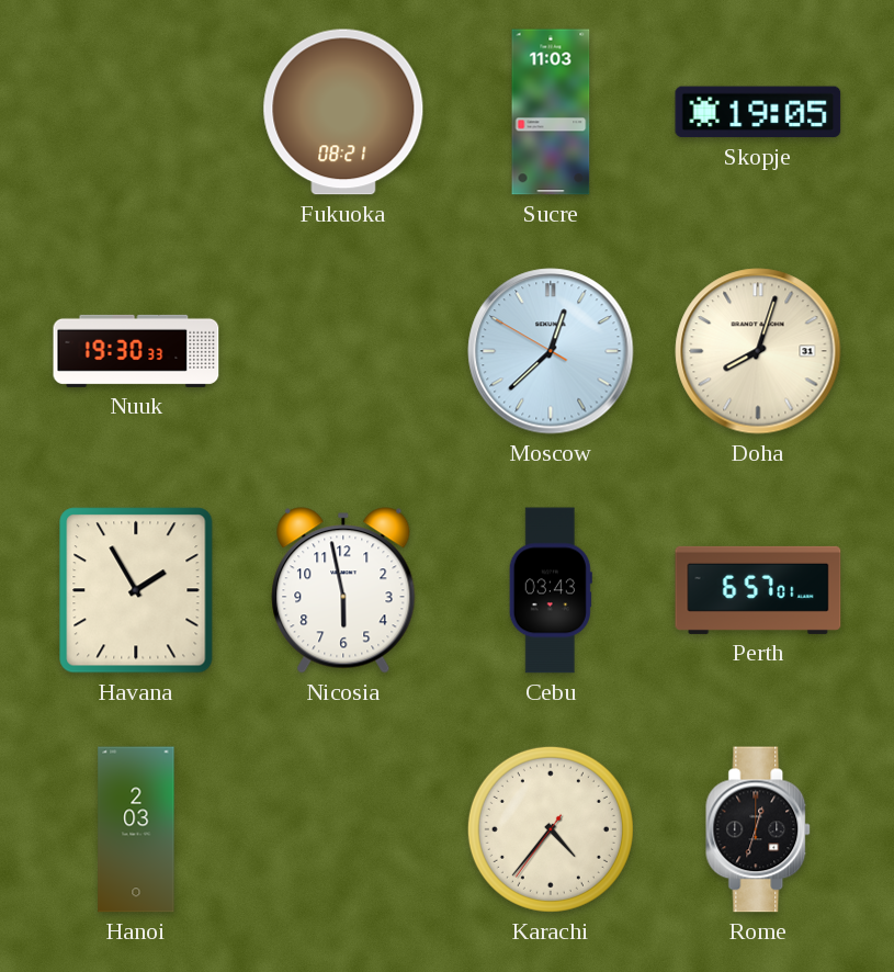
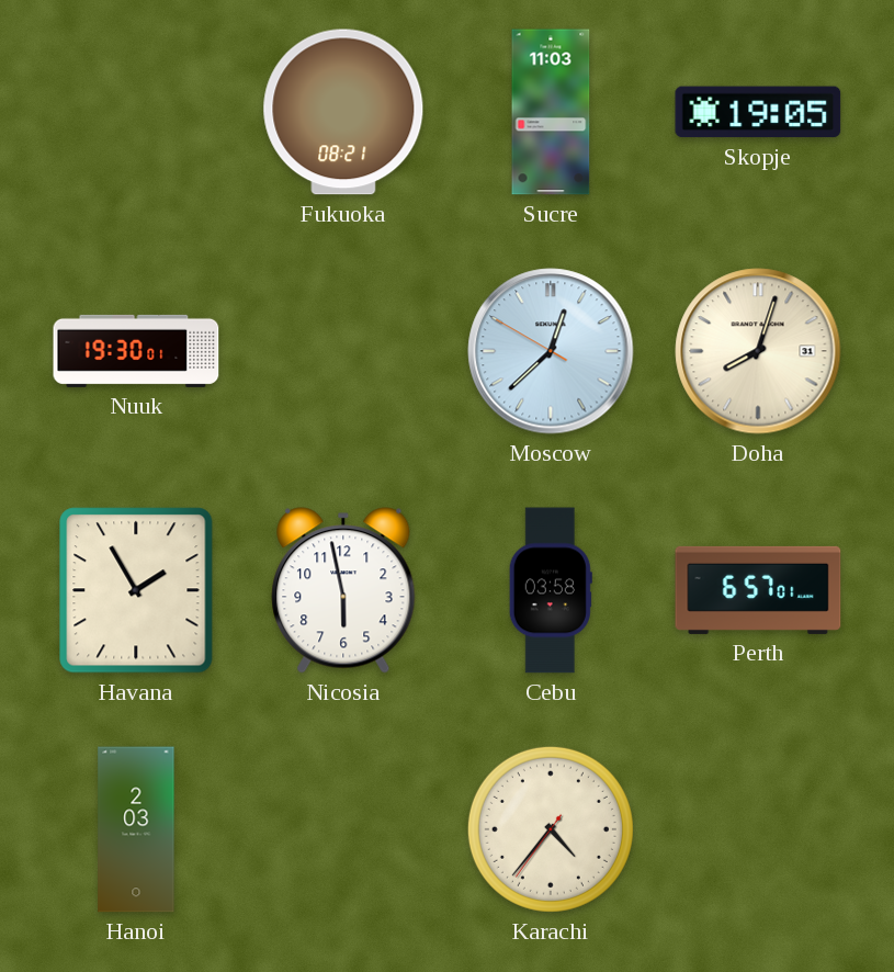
Nuuk: 19:30:33 -> 19:30:01 (136, 351)
Cebu: 03:43 -> 03:58 (551, 590)
Rome: 12:33 -> none (759, 829)
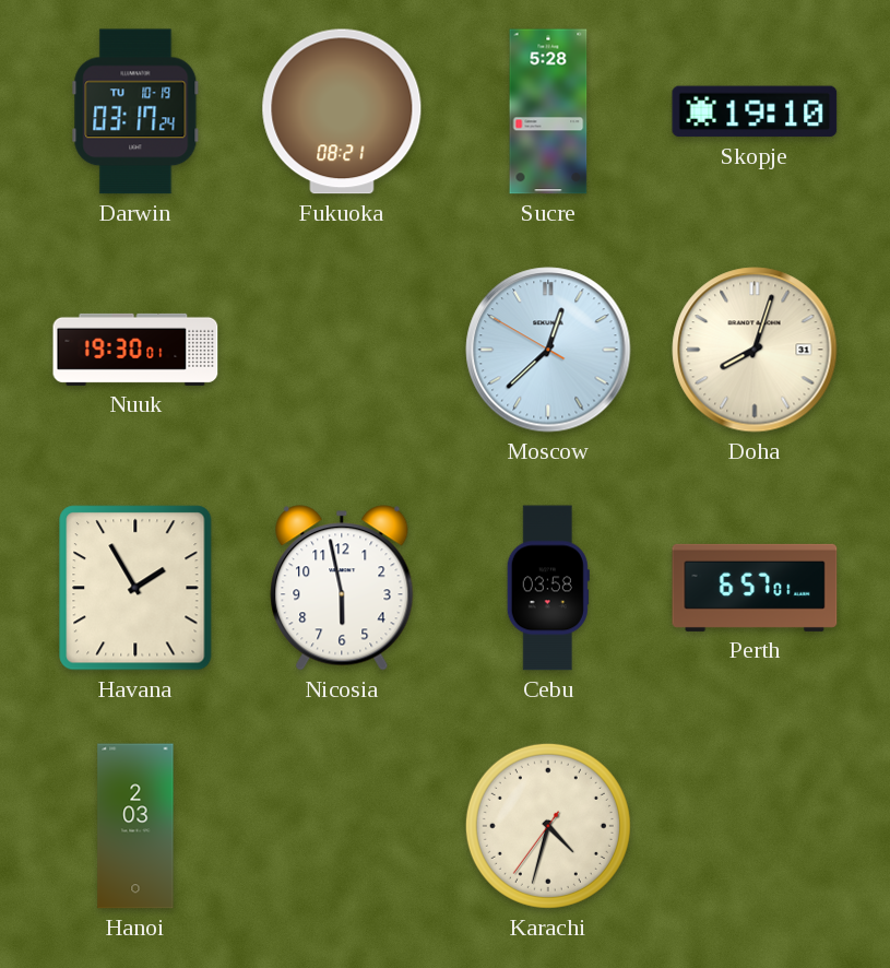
Darwin: none -> 03:17 (135, 111)
Sucre: 11:03 -> 5:28 (548, 111)
Skopje: 19:05 -> 19:10 (755, 111)
Karachi: 4:36 -> 4:32 (548, 826)
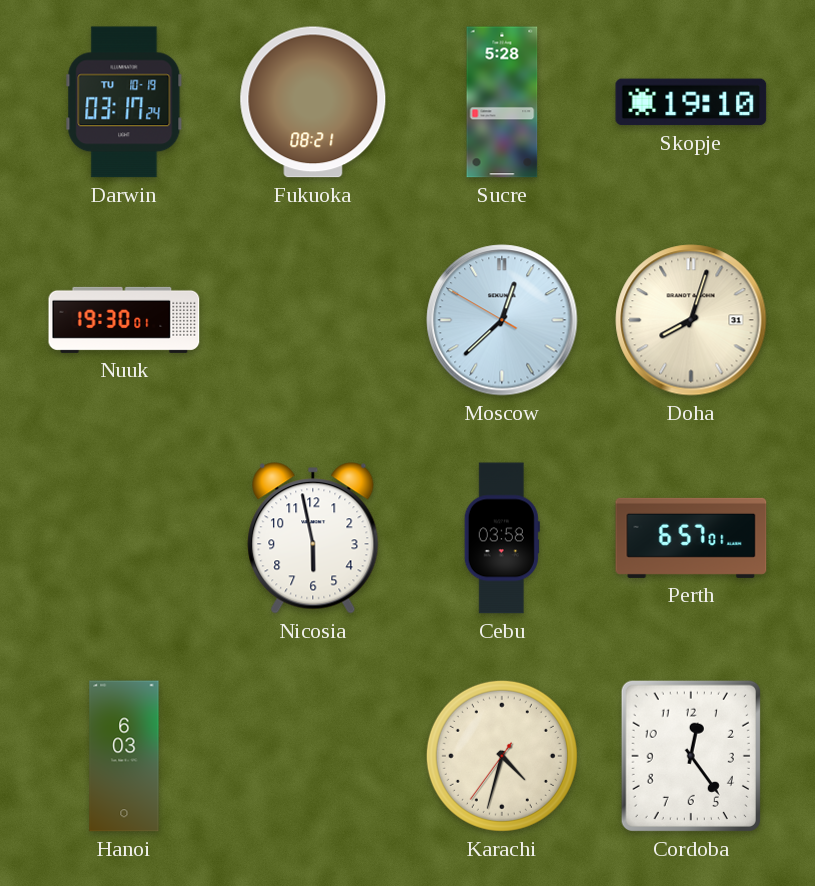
Havana: 1:55 -> none (135, 588)
Hanoi: 2:03 -> 6:03 (124, 756)
Cordoba: none -> 12:24 (691, 756)
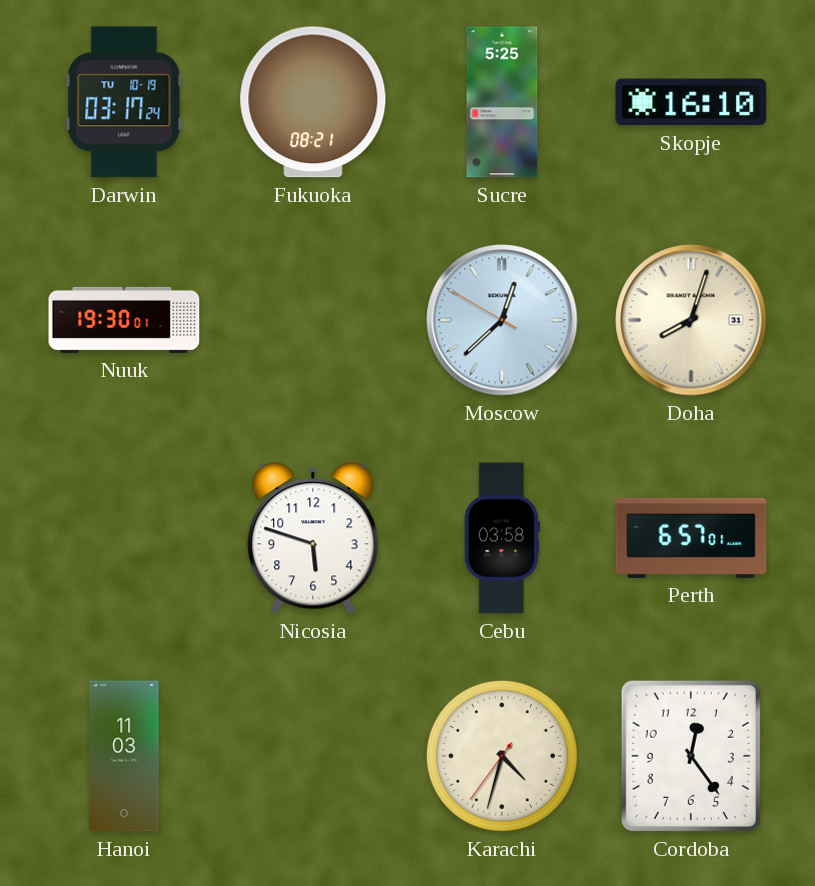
Sucre: 5:28 -> 5:25 (502, 102)
Skopje: 19:10 -> 16:10 (691, 102)
Nicosia: 5:58 -> 5:48 (313, 538)
Hanoi: 6:03 -> 11:03 (124, 756)
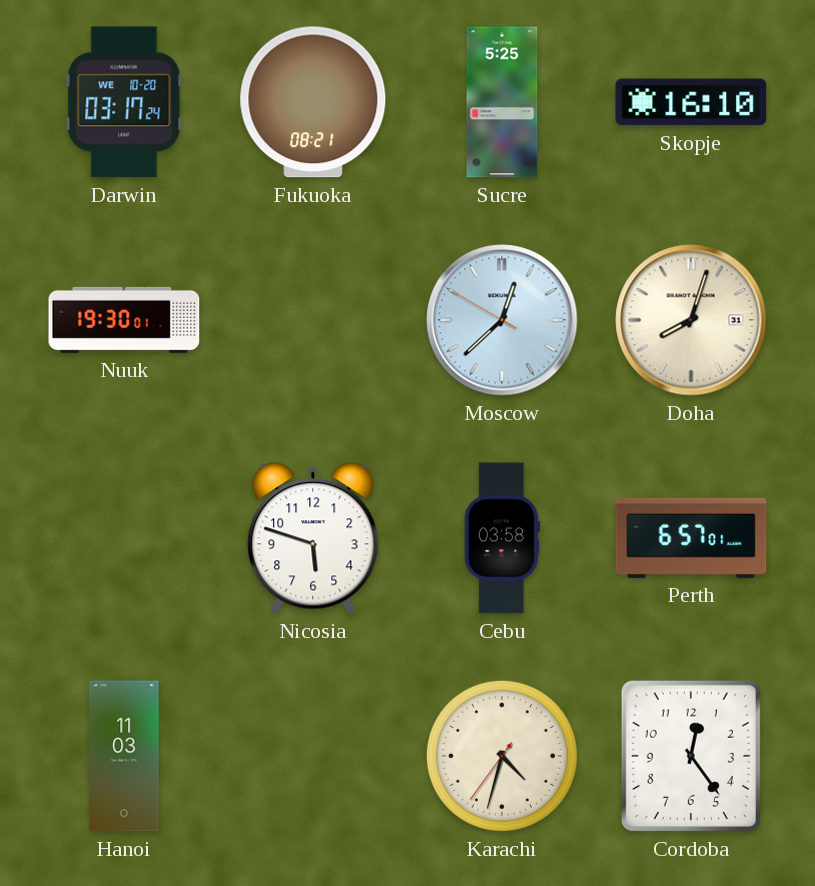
Darwin date: TU 10-19 -> WE 10-20 (124, 102)
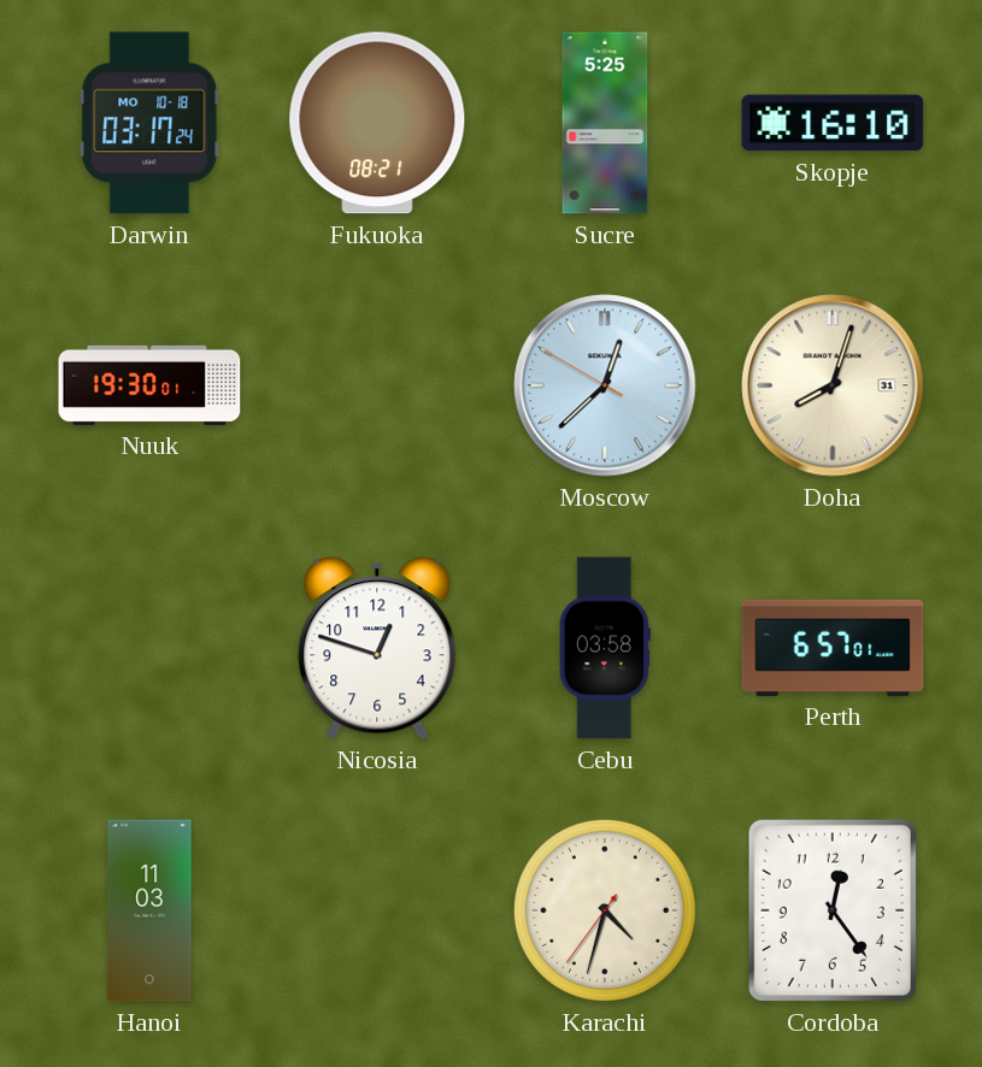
Darwin date: WE 10-20 -> MO 10-18 (149, 123)
Nicosia: 5:48 -> 12:48 (377, 648)
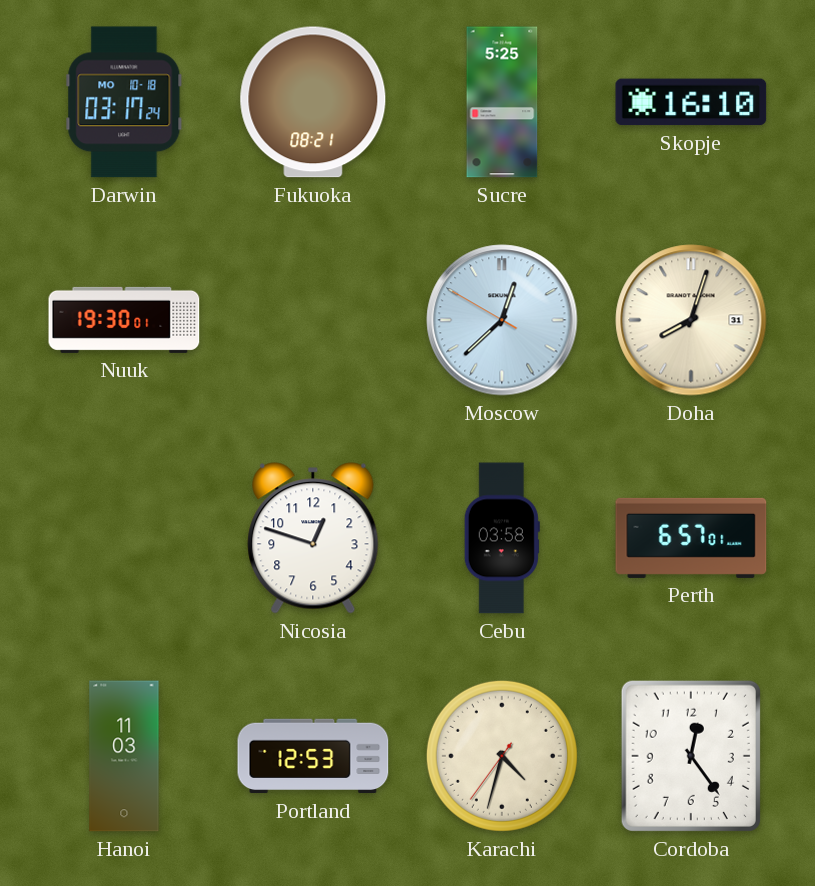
Portland: none -> 12:53 (313, 756)
